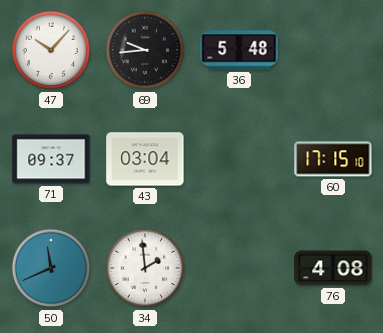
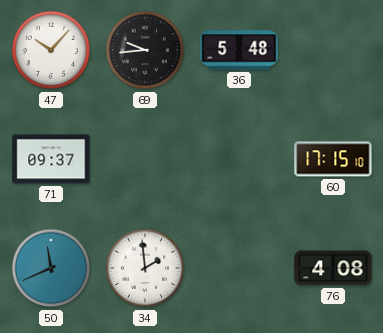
43: 03:04 -> none (145, 159)
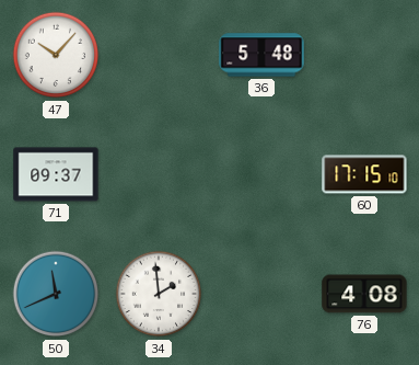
69: 9:44 -> none (145, 50)
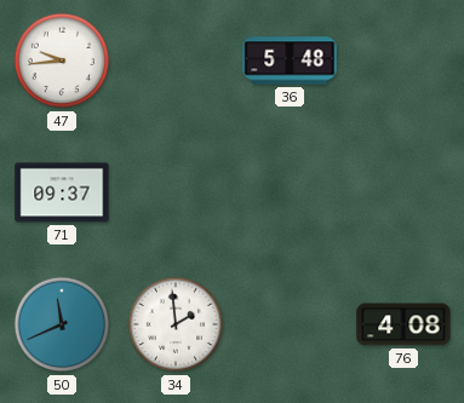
47: 10:07 -> 9:44 (62, 61)
60: 17:15 -> none (364, 174)
